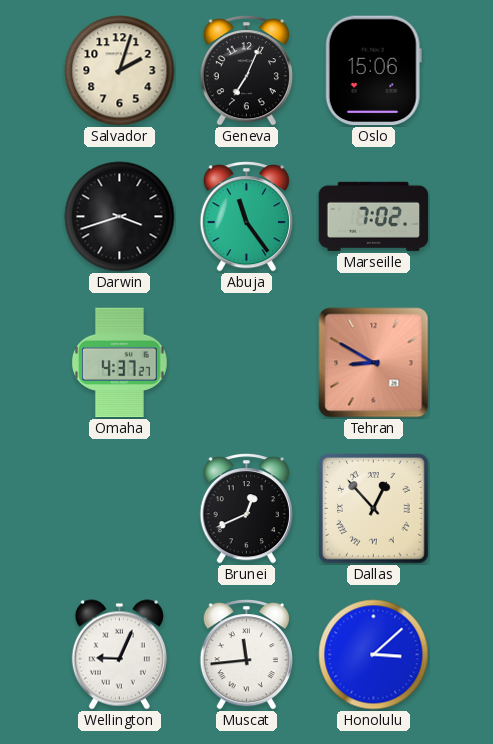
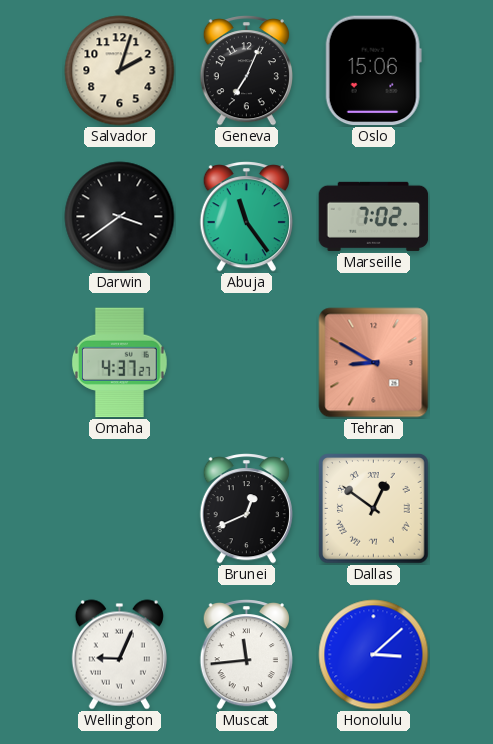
Darwin: 3:42 -> 3:39 (120, 217)
Dallas: 12:53 -> 12:51 (374, 509)
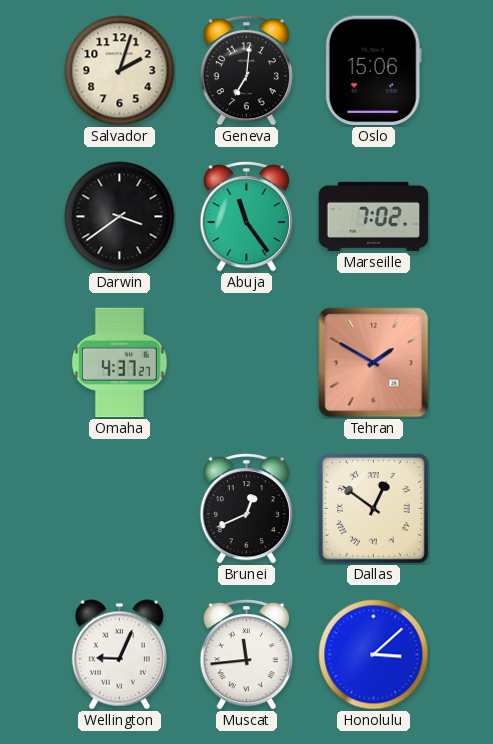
Geneva: 7:04 -> 7:01 (246, 71)
Tehran: 8:50 -> 1:50 (374, 363)
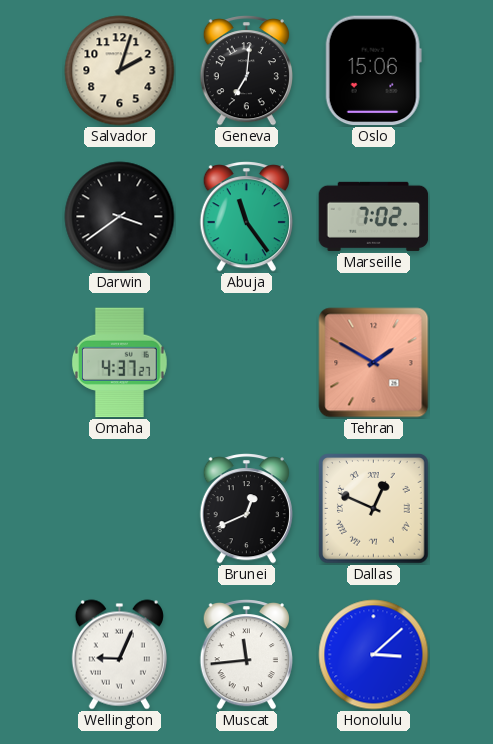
Dallas: 12:51 -> 12:49 (374, 509)
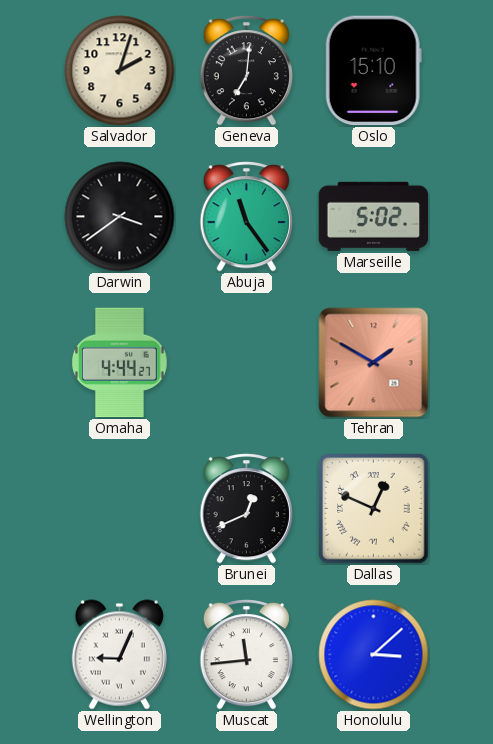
Oslo: 15:06 -> 15:10 (373, 71)
Marseille: 7:02 -> 5:02 (374, 216)
Omaha: 4:37 -> 4:44 (120, 363)
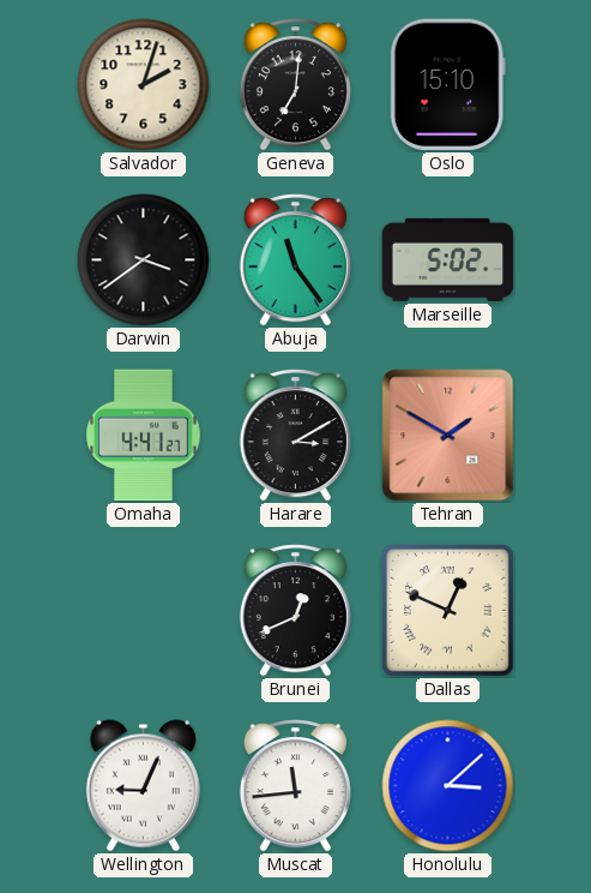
Omaha: 4:44 -> 4:41 (144, 436)
Harare: none -> 3:10 (295, 436)
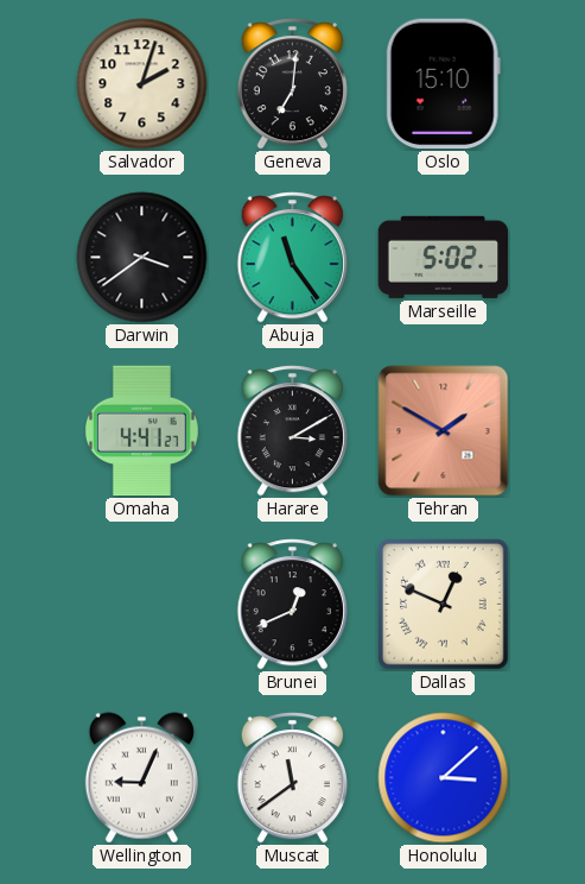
Muscat: 11:44 -> 11:39 (292, 778)
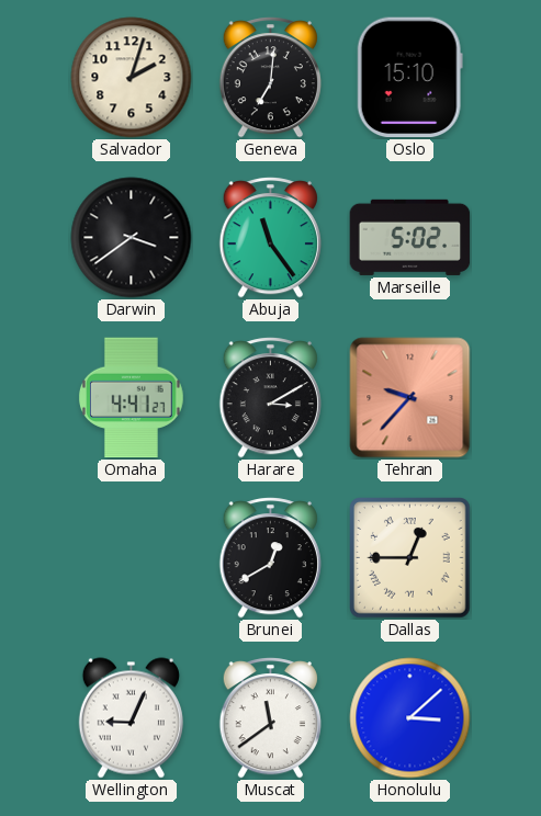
Tehran: 1:50 -> 9:37 (410, 398)
Brunei: 12:41 -> 12:40 (270, 558)
Dallas: 12:49 -> 12:45 (410, 558)
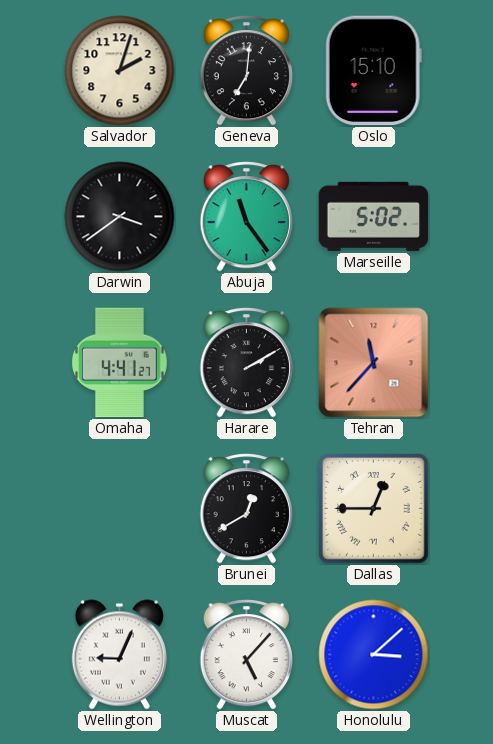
Harare: 3:10 -> 2:10 (246, 363)
Tehran: 9:37 -> 11:37 (374, 363)
Muscat: 11:39 -> 5:07 (246, 655)
